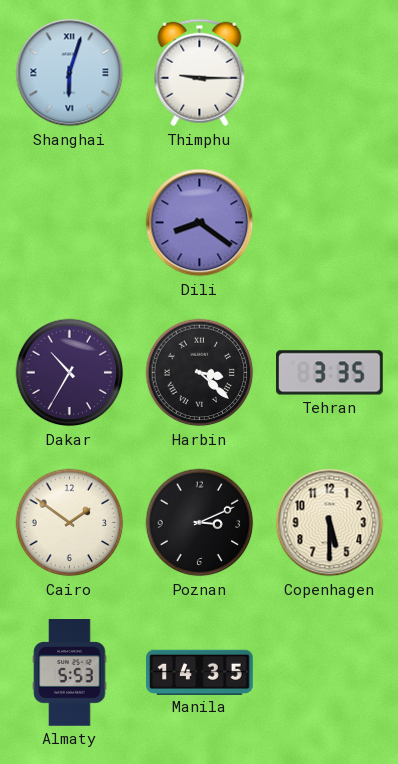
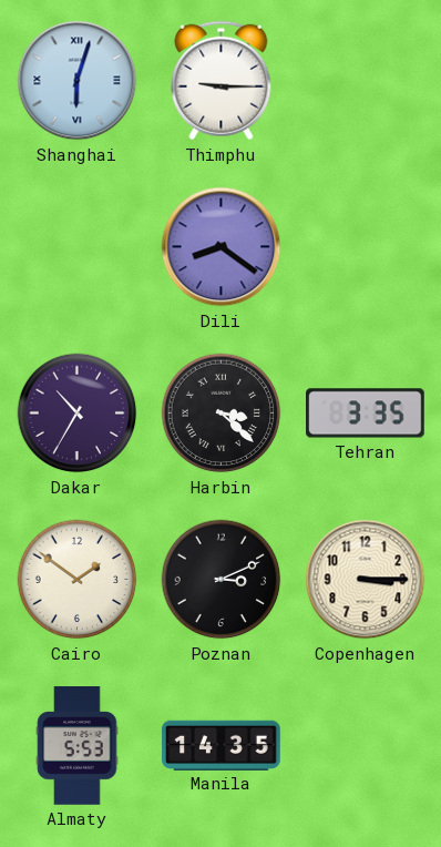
Copenhagen: 5:30 -> 3:15 (366, 580)
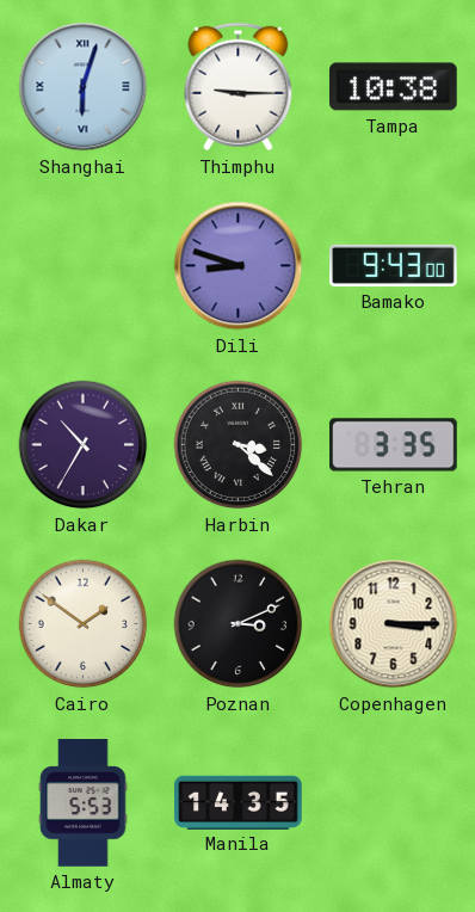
Tampa: none -> 10:38 (394, 87)
Dili: 8:21 -> 8:48 (239, 266)
Bamako: none -> 9:43 (394, 265)
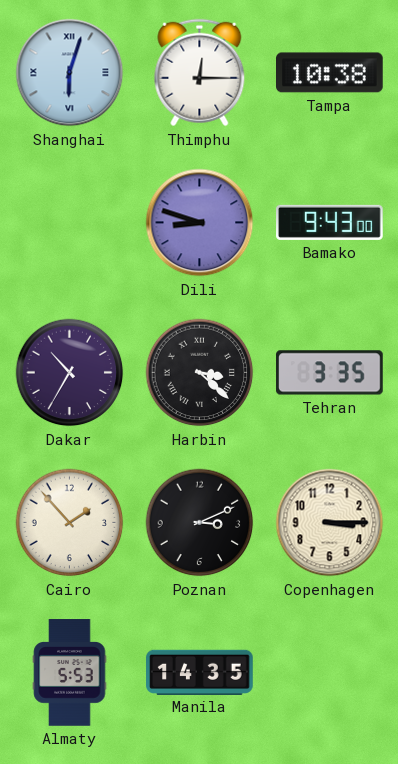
Thimphu: 9:15 -> 12:15 (200, 73)
Cairo: 1:51 -> 1:53 (70, 523)
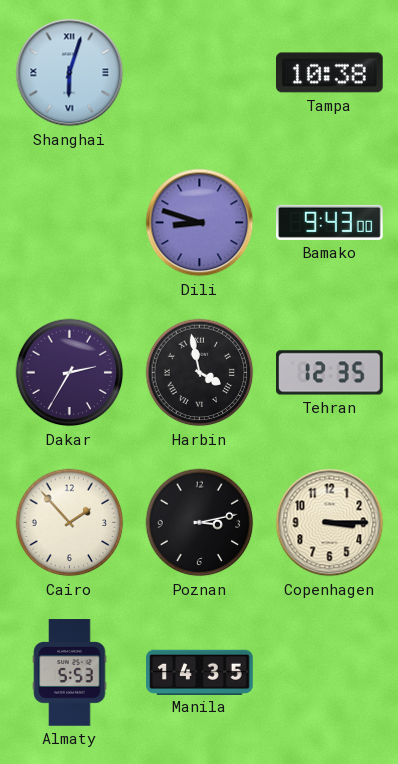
Thimphu: 12:15 -> none (200, 73)
Dakar: 10:35 -> 2:35 (70, 373)
Harbin: 3:22 -> 3:58 (200, 373)
Tehran: 3:35 -> 12:35 (330, 373)
Poznan: 3:11 -> 3:13 (200, 523)
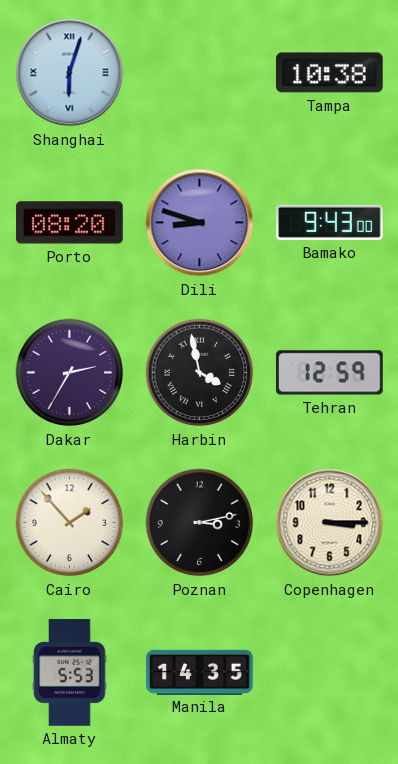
Porto: none -> 08:20 (70, 223)
Tehran: 12:35 -> 12:59 (330, 373)
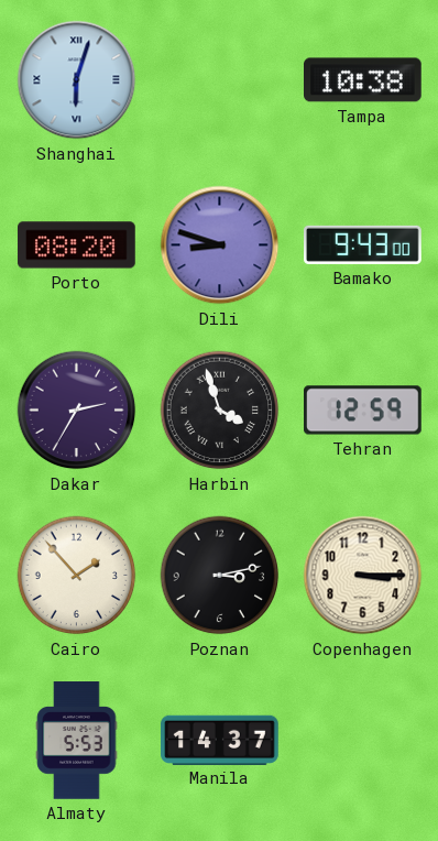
Harbin: 3:58 -> 3:57 (220, 411)
Manila: 14:35 -> 14:37 (220, 740)
